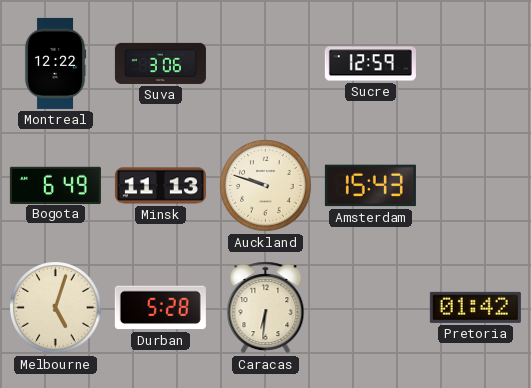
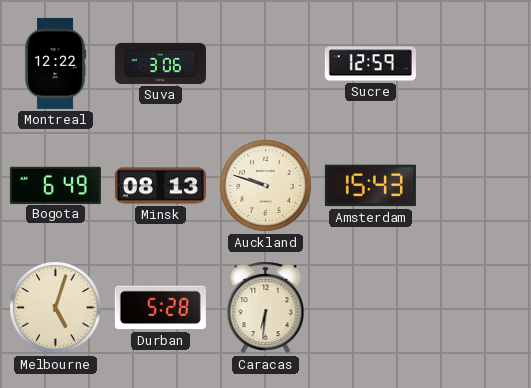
Minsk: 11:13 -> 08:13 (160, 186)
Pretoria: 01:42 -> none (475, 307)
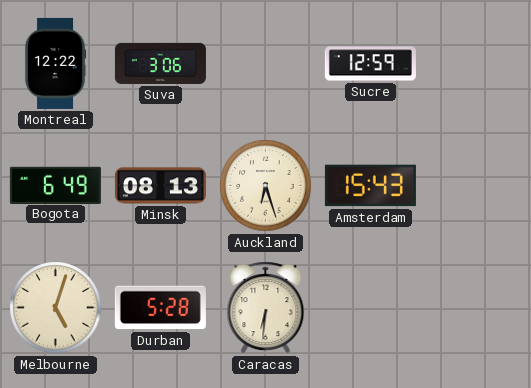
Auckland: 9:48 -> 6:27 (266, 186)
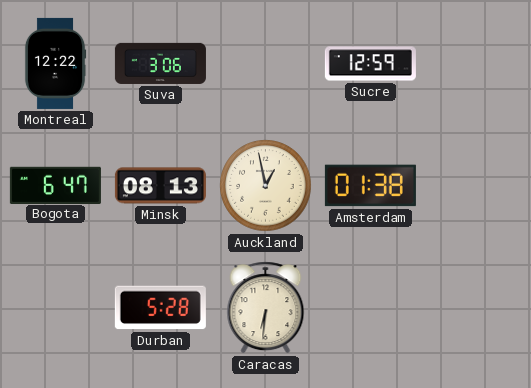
Bogota: 6:49 -> 6:47 (55, 185)
Auckland: 6:27 -> 12:58 (266, 186)
Amsterdam: 15:43 -> 01:38 (370, 186)
Melbourne: 5:03 -> none (56, 308)
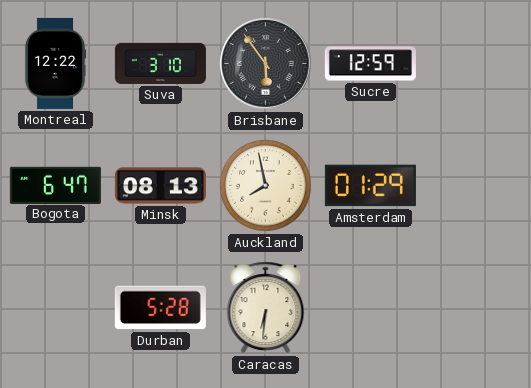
Suva: 3:06 -> 3:10 (160, 63)
Brisbane: none -> 5:54 (266, 64)
Auckland: 12:58 -> 7:58 (266, 186)
Amsterdam: 01:38 -> 01:29 (370, 186)
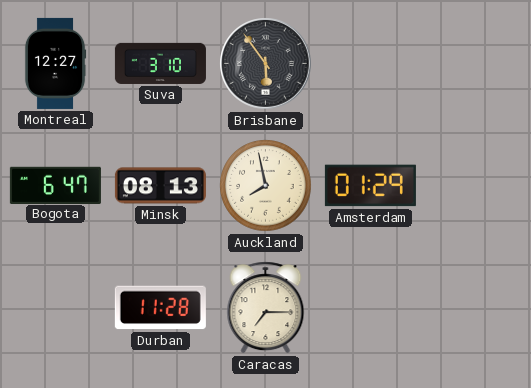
Montreal: 12:22 -> 12:27 (55, 63)
Sucre: 12:59 -> none (370, 64)
Durban: 5:28 -> 11:28 (160, 308)
Caracas: 6:31 -> 7:15 (266, 308)
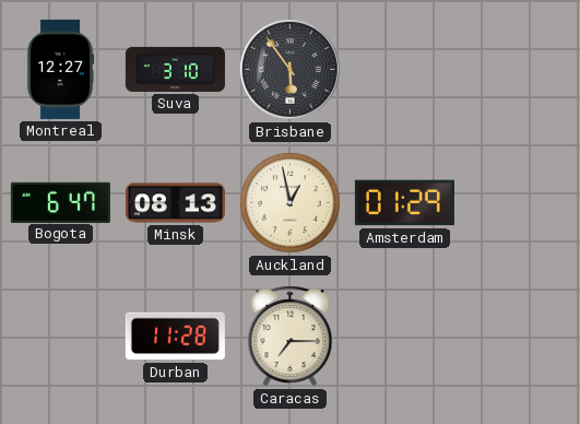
Auckland: 7:58 -> 12:58 (291, 203)
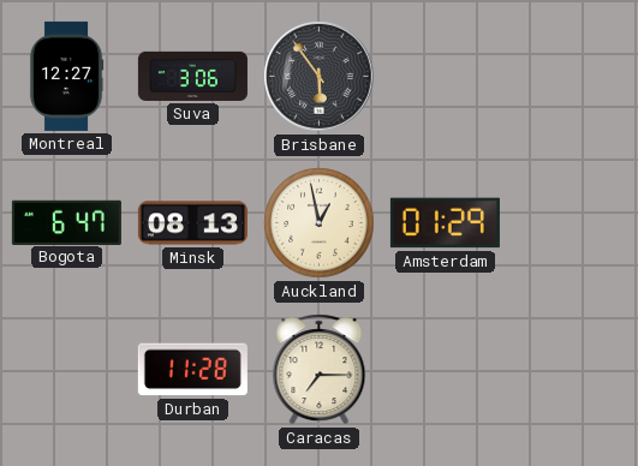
Suva: 3:10 -> 3:06 (192, 76)
